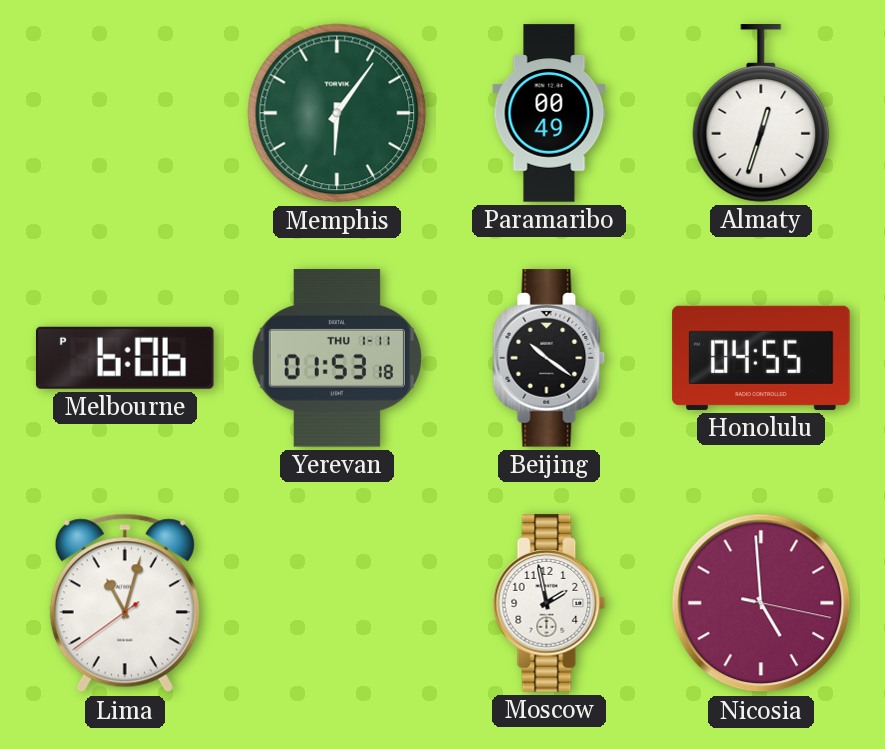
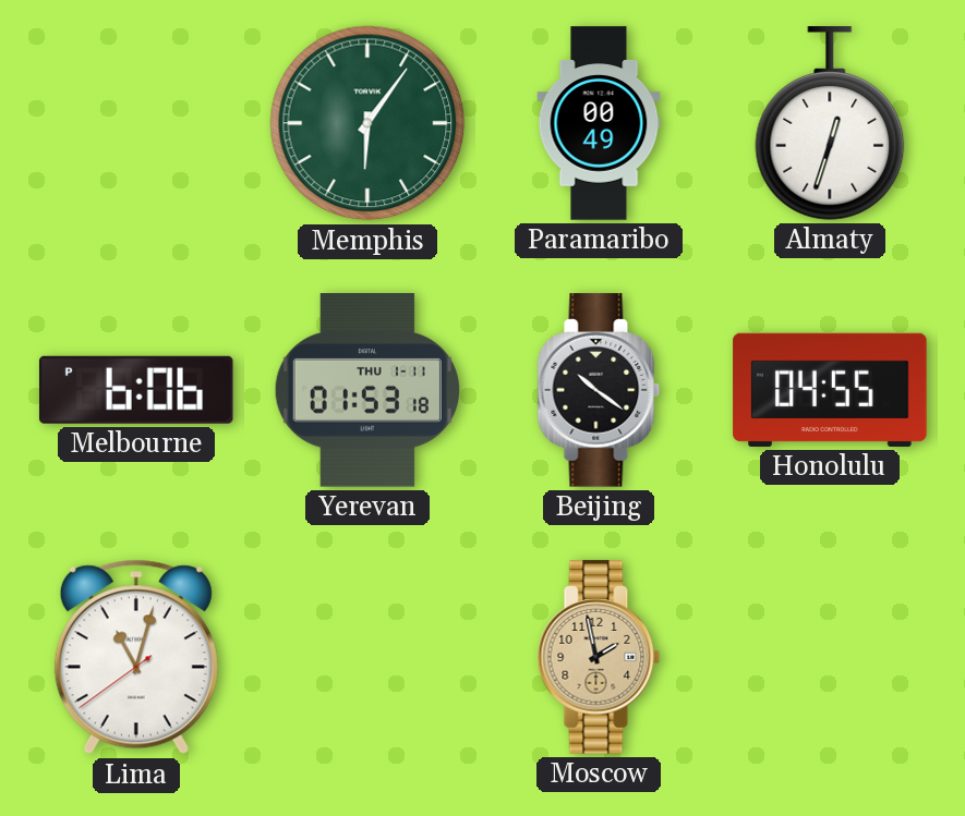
Moscow dial: white -> champagne (599, 657)
Nicosia: 4:59 -> none (761, 603)
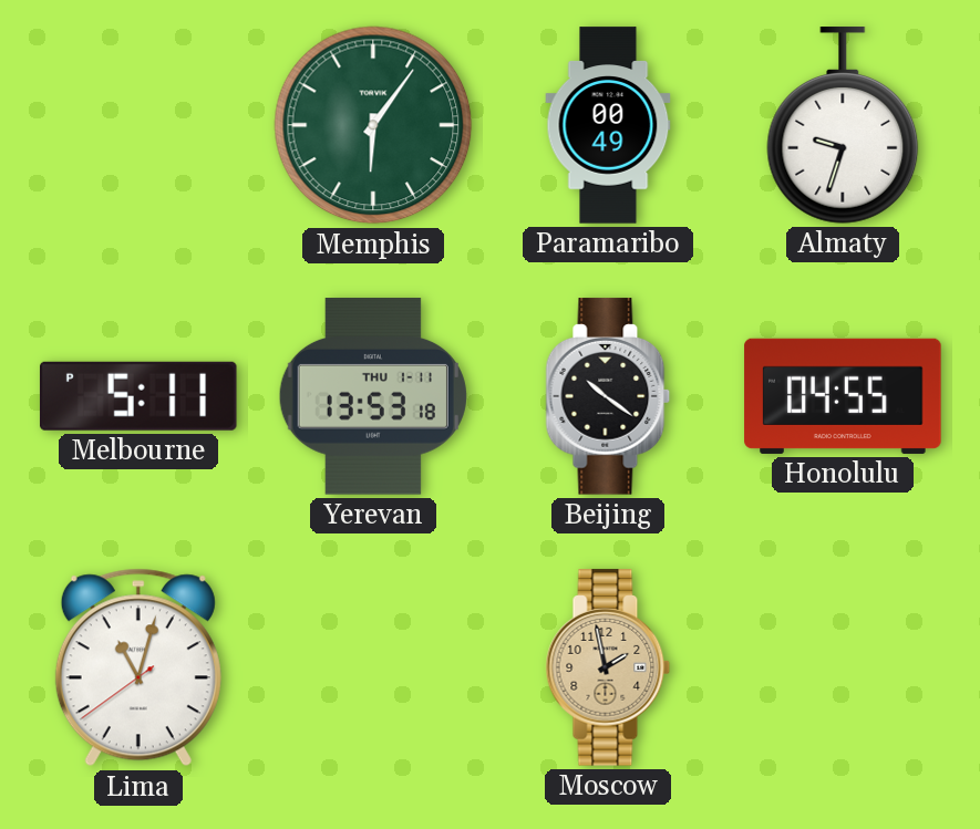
Almaty: 12:33 -> 9:33 (843, 125)
Melbourne: 6:06 -> 5:11 (138, 396)
Yerevan: 01:53 -> 13:53 (373, 396)
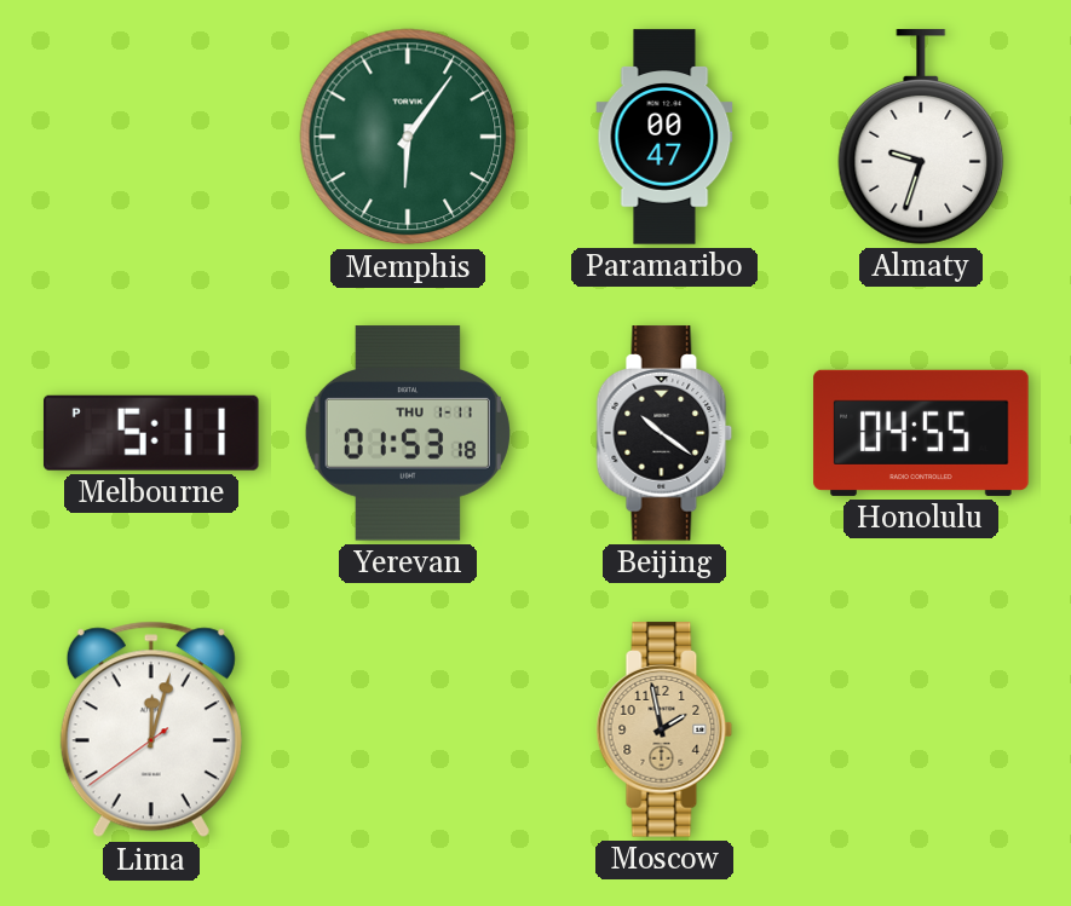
Paramaribo: 00:49 -> 00:47 (664, 137)
Yerevan: 13:53 -> 01:53 (408, 433)
Lima: 11:02 -> 12:02 (151, 729)
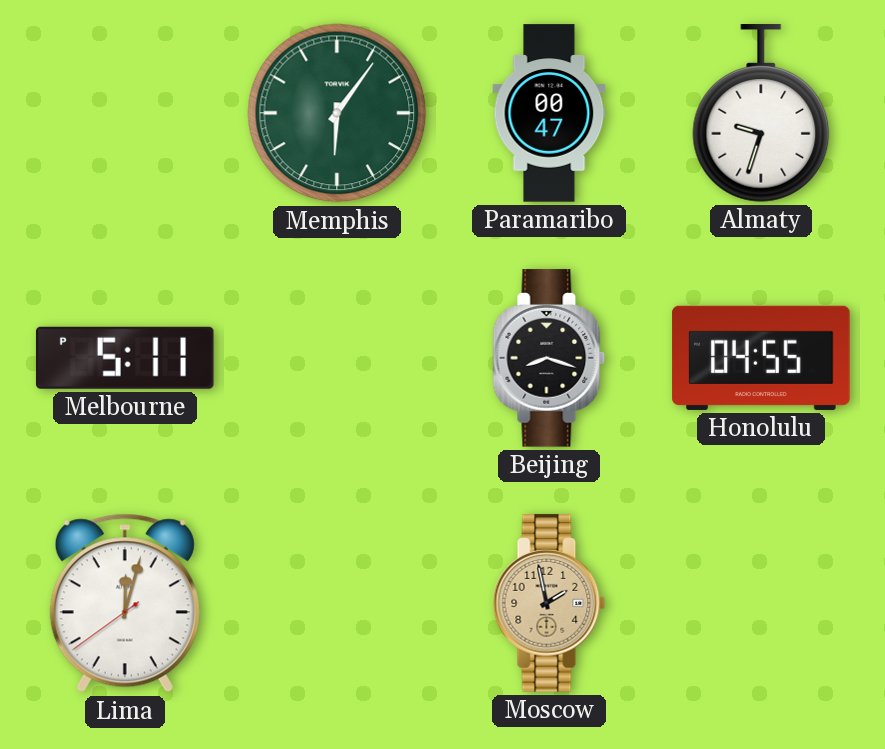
Yerevan: 01:53 -> none (408, 433)
Beijing: 10:21 -> 8:18 (549, 358)
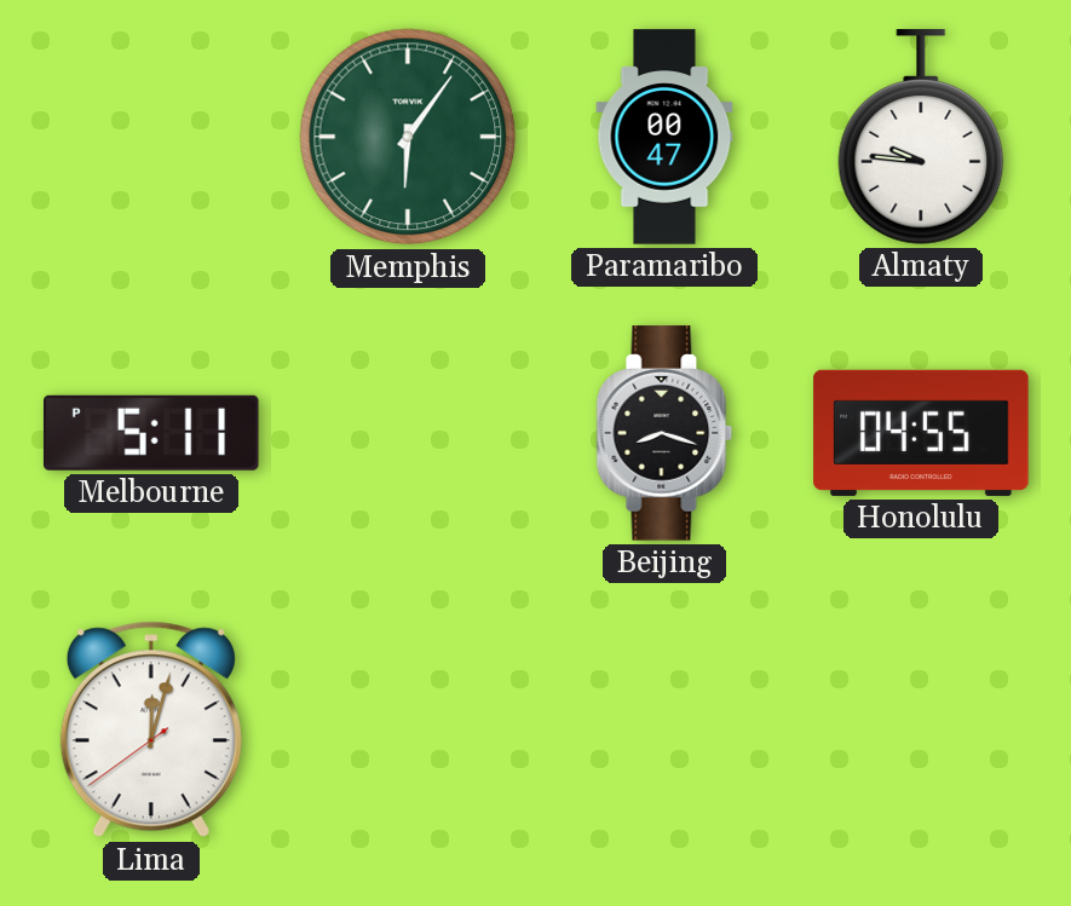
Almaty: 9:33 -> 9:46 (921, 137)
Moscow: 1:58 -> none (549, 603)
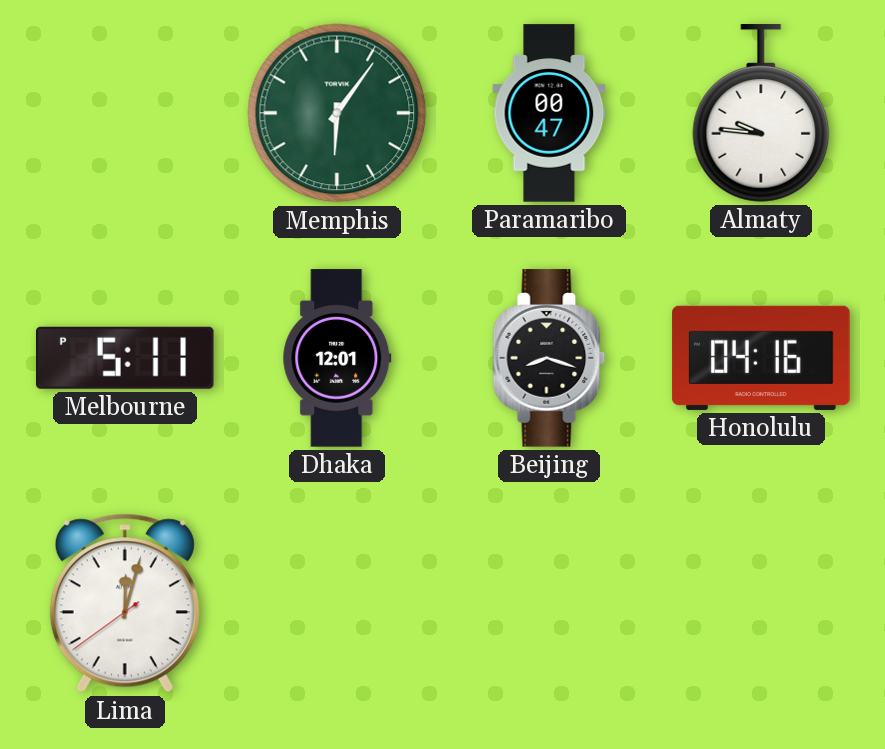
Dhaka: none -> 12:01 (337, 358)
Honolulu: 04:55 -> 04:16 (761, 358)
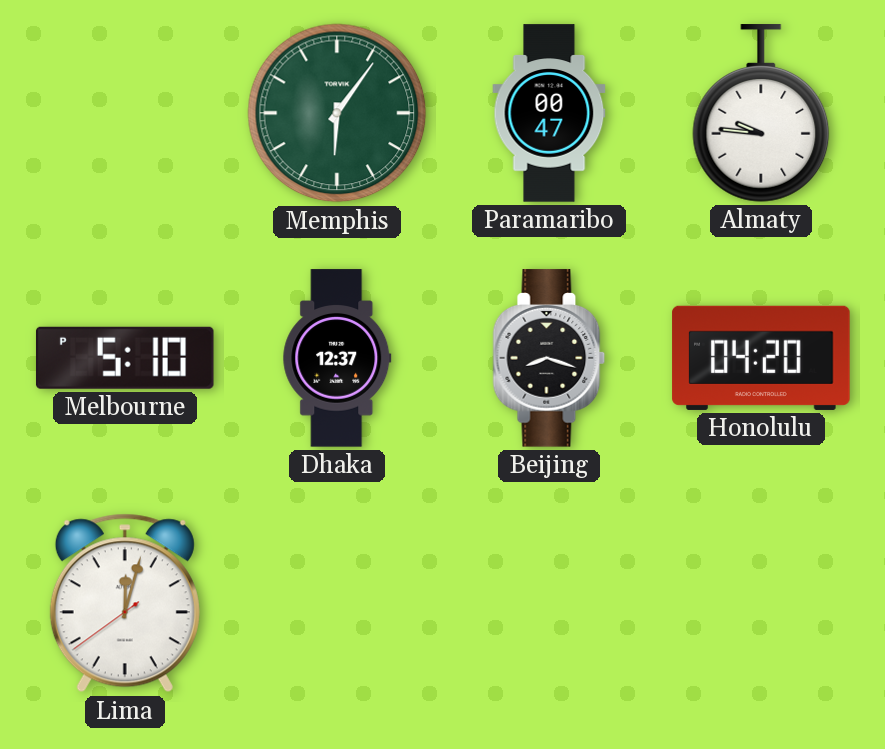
Melbourne: 5:11 -> 5:10 (125, 358)
Dhaka: 12:01 -> 12:37 (337, 358)
Honolulu: 04:16 -> 04:20 (761, 358)
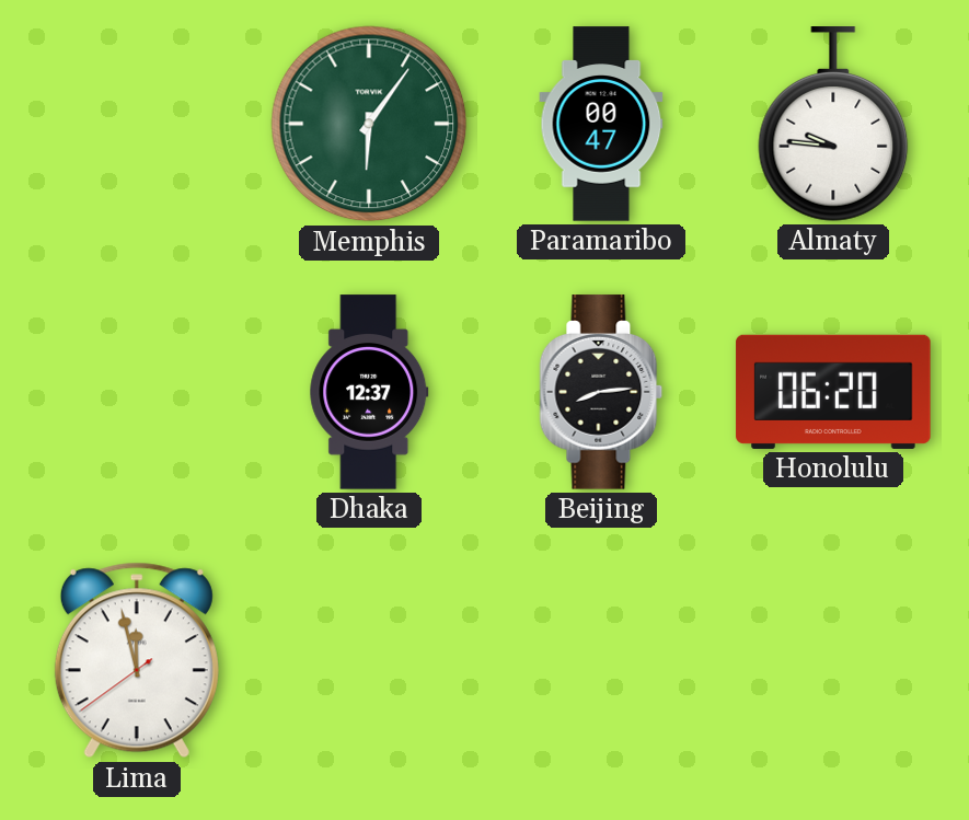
Melbourne: 5:10 -> none (125, 358)
Beijing: 8:18 -> 8:14 (601, 392)
Honolulu: 04:20 -> 06:20 (833, 392)
Lima: 12:02 -> 11:57 (137, 660)
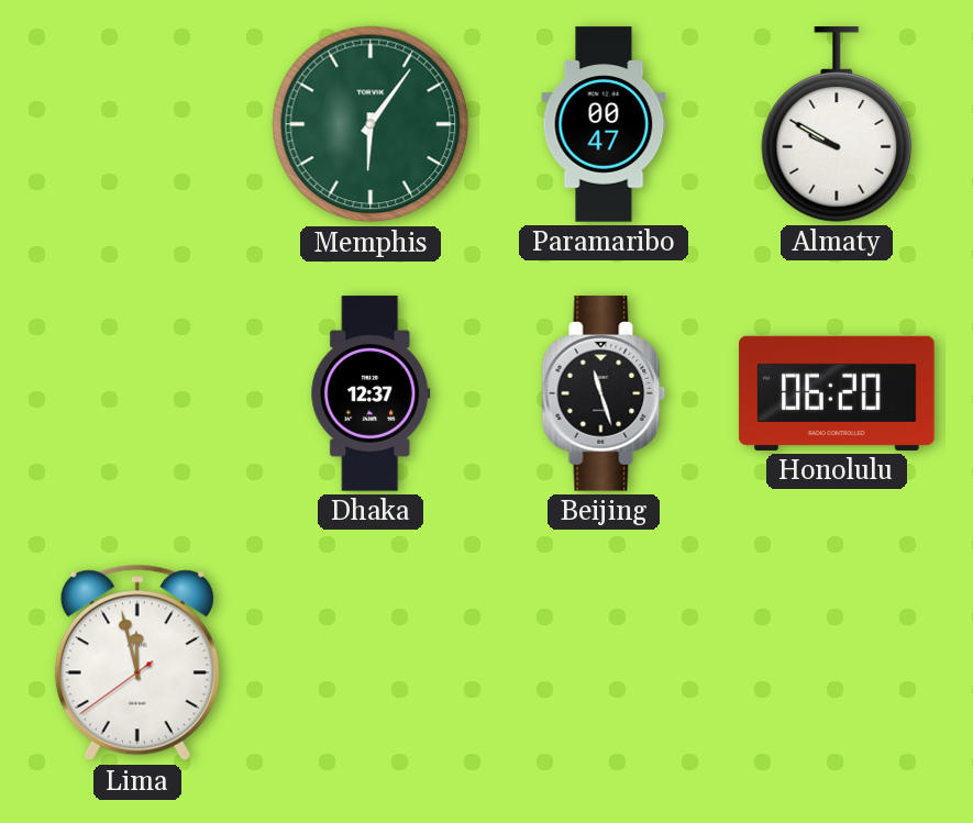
Almaty: 9:46 -> 9:50 (837, 124)
Beijing: 8:14 -> 11:27 (604, 393)
